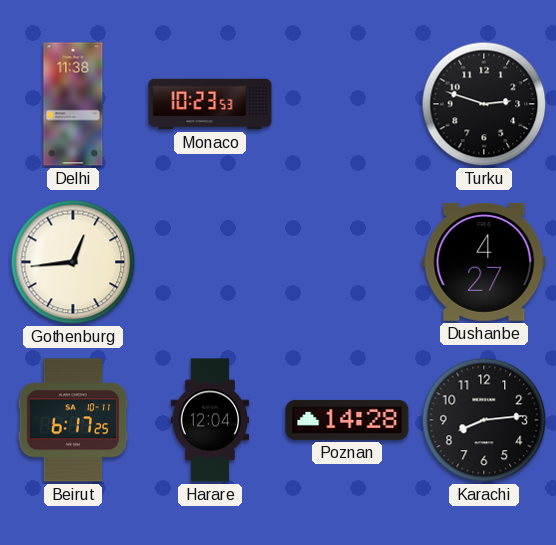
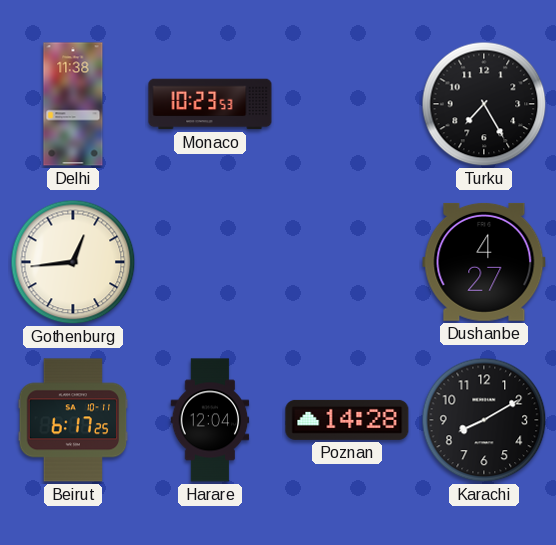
Turku: 2:48 -> 7:25 (484, 104)
Karachi: 8:14 -> 8:10 (484, 420)
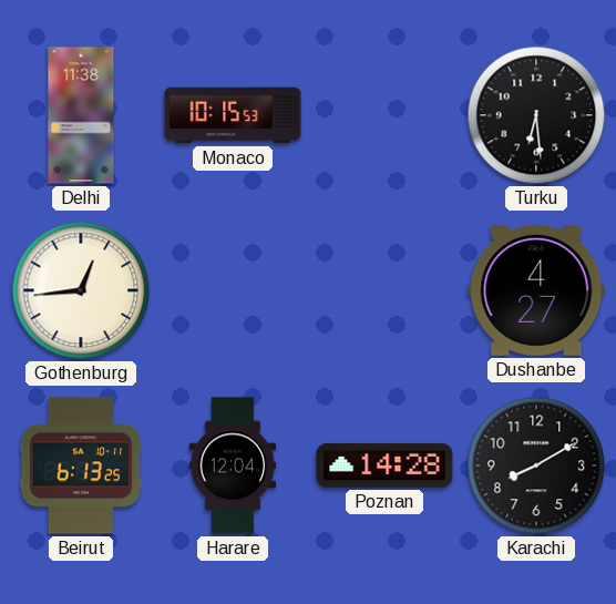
Monaco: 10:23 -> 10:15 (233, 115)
Turku: 7:25 -> 6:29 (536, 115)
Beirut: 6:17 -> 6:13 (81, 465)
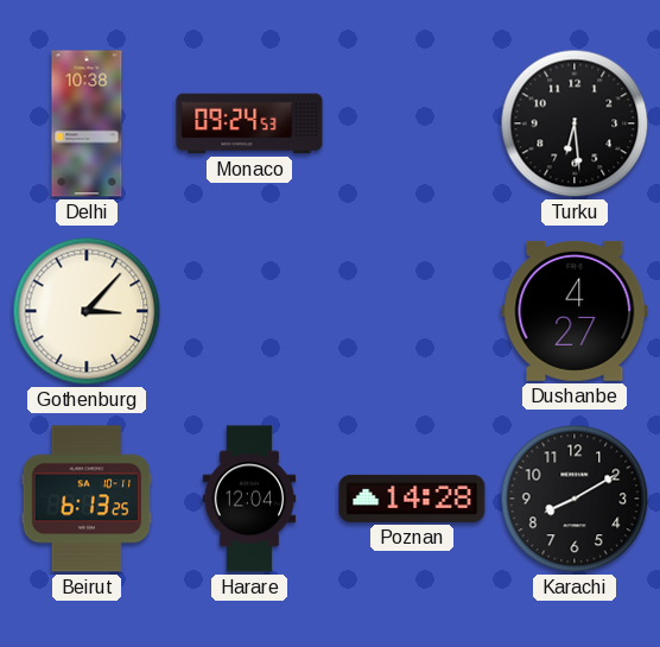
Delhi: 11:38 -> 10:38 (87, 123)
Monaco: 10:15 -> 09:24 (249, 123)
Gothenburg: 12:44 -> 3:07 (87, 311)
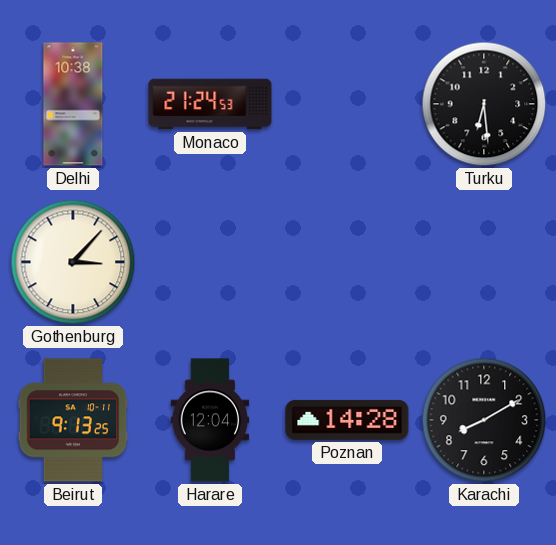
Monaco: 09:24 -> 21:24 (210, 104)
Dushanbe: 4:27 -> none (575, 311)
Beirut: 6:13 -> 9:13 (73, 420)
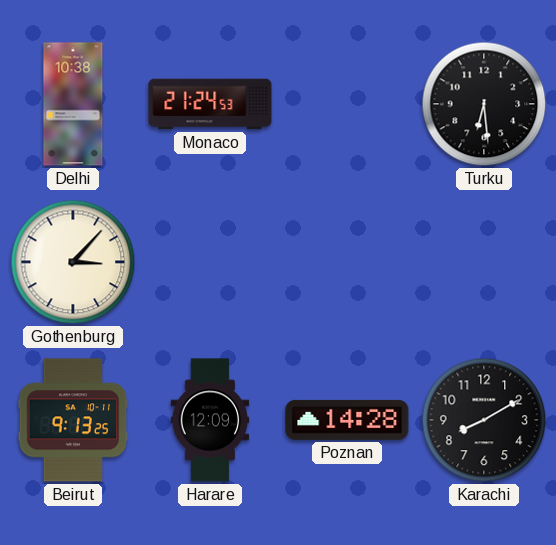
Harare: 12:04 -> 12:09 (210, 420)
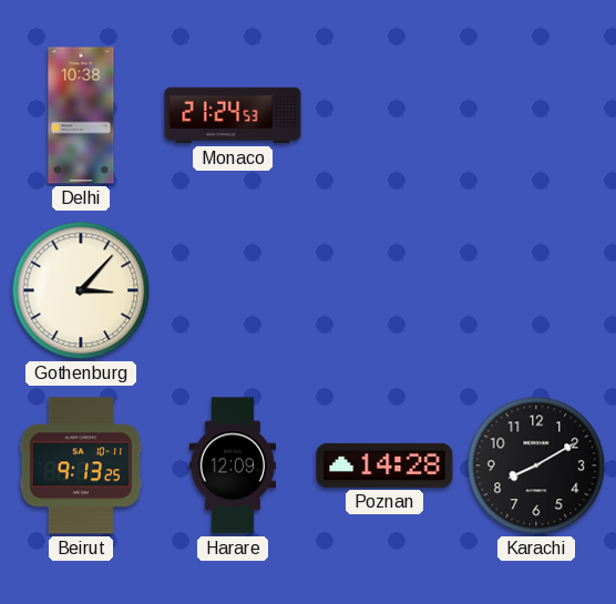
Turku: 6:29 -> none (484, 104)
